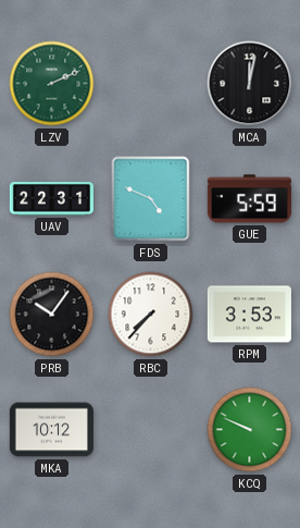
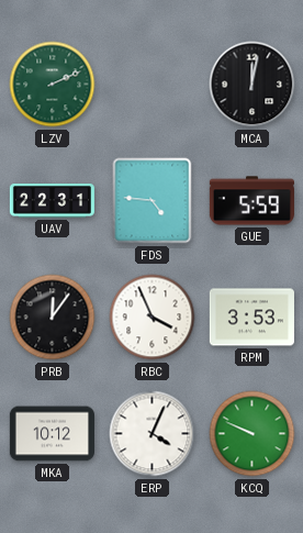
FDS: 4:49 -> 4:46 (153, 201)
PRB: 10:06 -> 12:06 (53, 318)
RBC: 7:37 -> 3:56 (153, 318)
ERP: none -> 4:04 (153, 434)
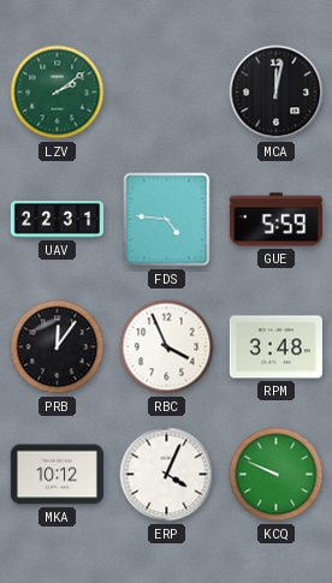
LZV: 2:11 -> 2:09 (58, 93)
RPM: 3:53 -> 3:48 (275, 347)
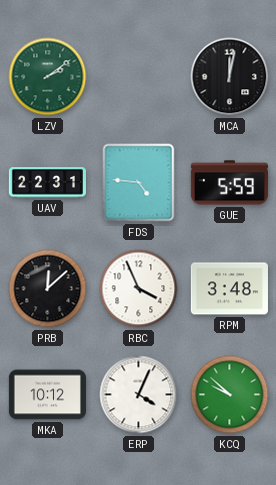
PRB: 12:06 -> 12:08 (48, 289)
KCQ: 9:49 -> 9:52 (230, 395)
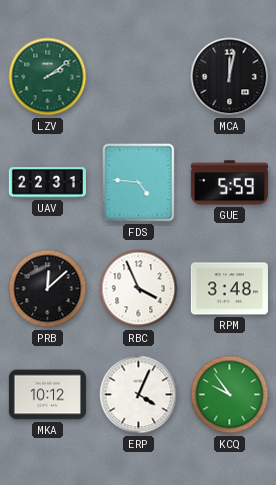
KCQ: 9:52 -> 9:54 (230, 395)
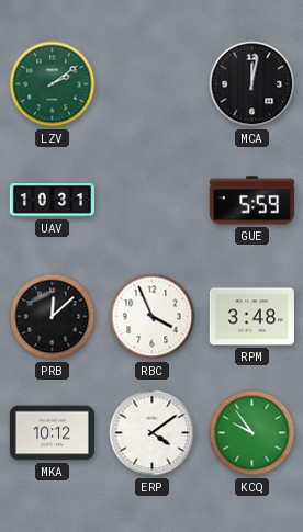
UAV: 22:31 -> 10:31 (52, 201)
FDS: 4:46 -> none (139, 183)
ERP: 4:04 -> 4:09 (153, 433)
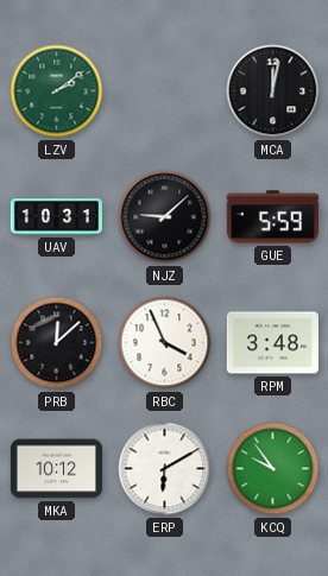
NJZ: none -> 9:08 (165, 217)
ERP: 4:09 -> 6:10 (165, 469)
